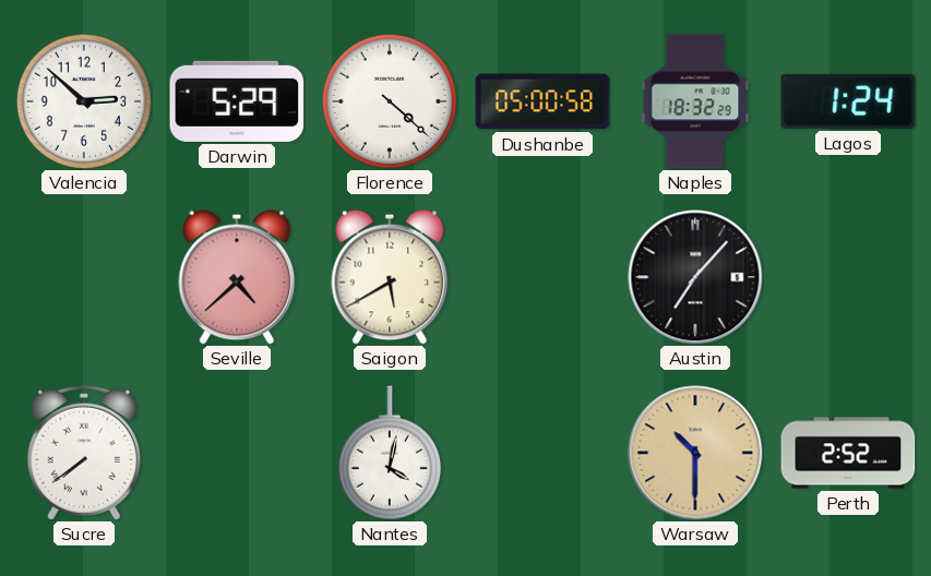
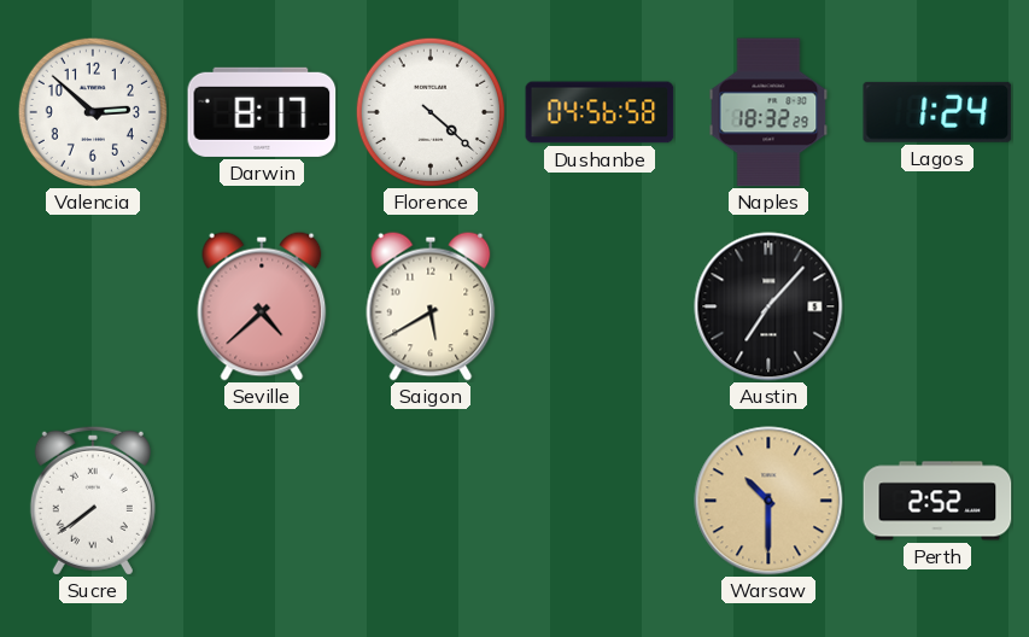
Darwin: 5:29 -> 8:17 (262, 112)
Dushanbe: 05:00 -> 04:56 (600, 112)
Nantes: 4:02 -> none (390, 453)
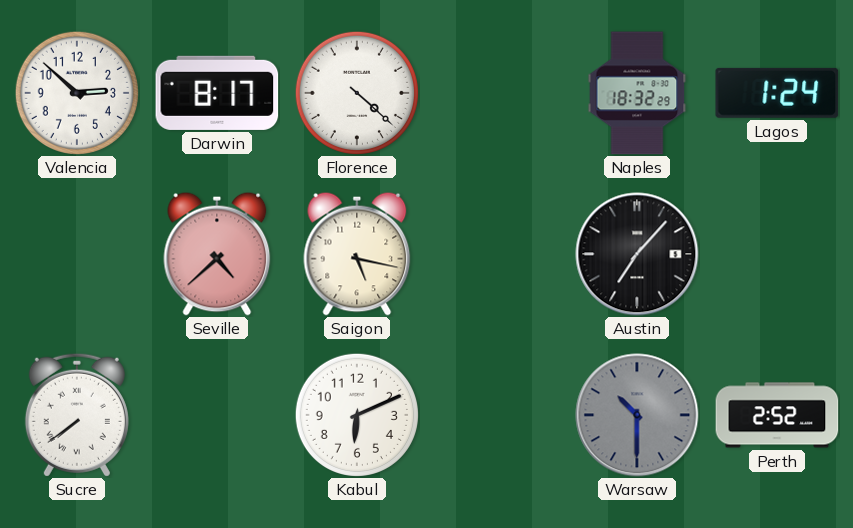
Dushanbe: 04:56 -> none (600, 112)
Saigon: 5:40 -> 5:17 (357, 254)
Kabul: none -> 6:11 (357, 415)
Warsaw dial: champagne -> grey (637, 415)
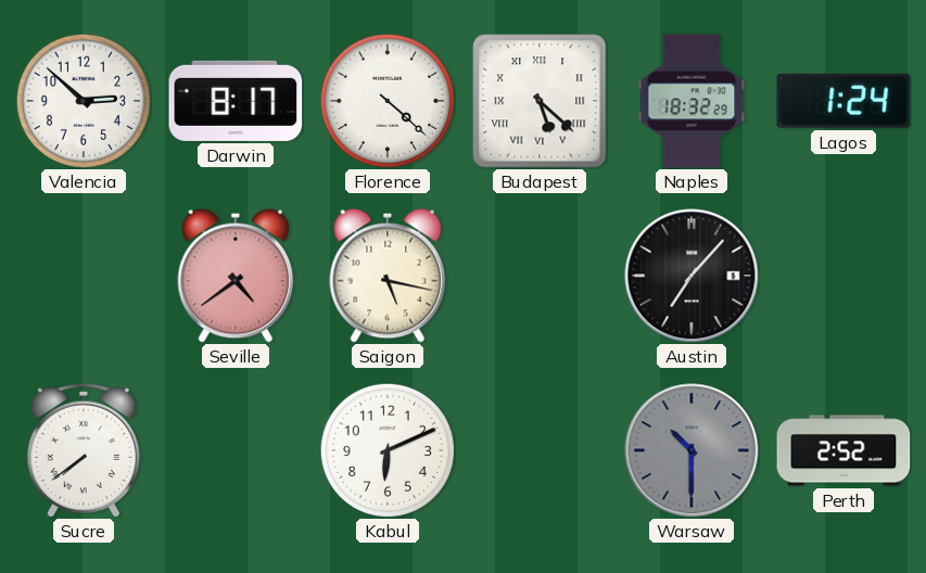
Budapest: none -> 5:22 (540, 101)
Seville: 4:38 -> 4:39 (236, 276)
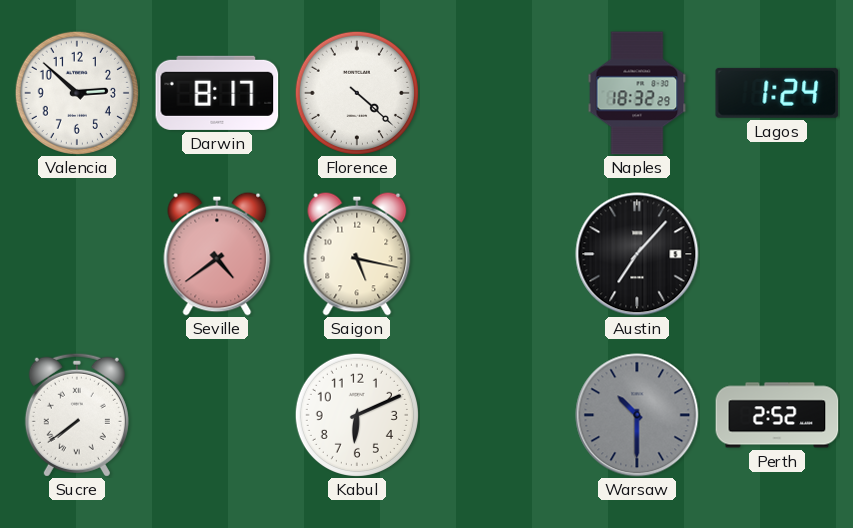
Budapest: 5:22 -> none (540, 101)
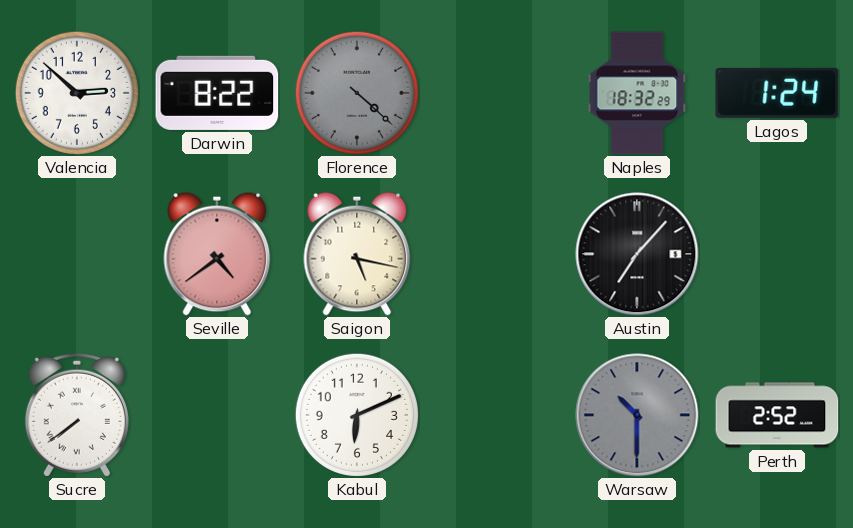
Darwin: 8:17 -> 8:22 (217, 93)
Florence dial: white -> grey (357, 93)
